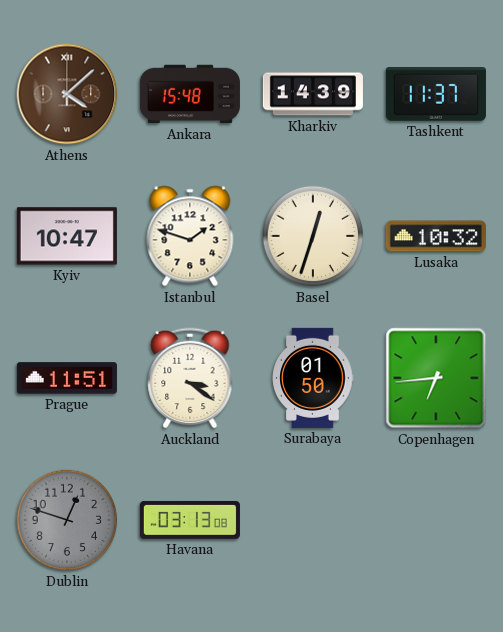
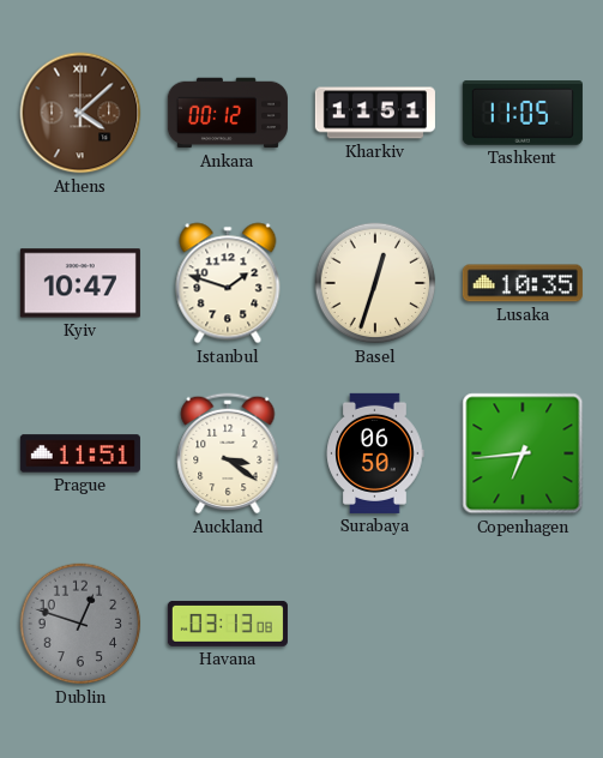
Ankara: 15:48 -> 00:12 (228, 113)
Kharkiv: 14:39 -> 11:51 (375, 113)
Tashkent: 11:37 -> 11:05 (523, 113)
Lusaka: 10:32 -> 10:35 (523, 283)
Surabaya: 01:50 -> 06:50 (375, 453)
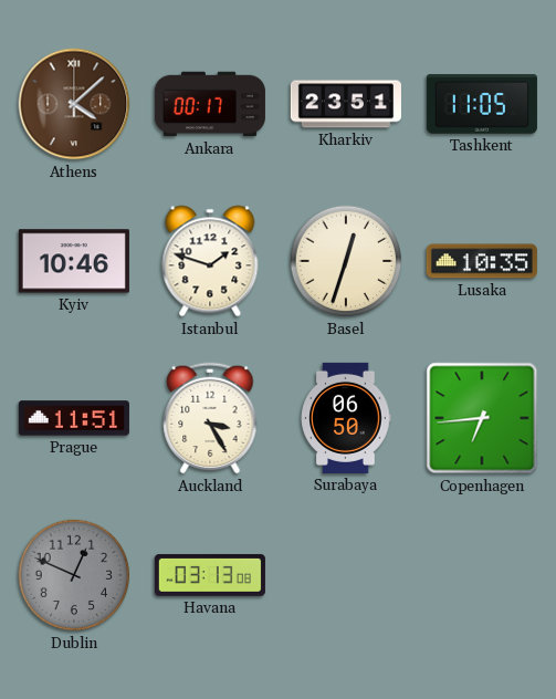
Ankara: 00:12 -> 00:17 (210, 104)
Kharkiv: 11:51 -> 23:51 (346, 104)
Kyiv: 10:47 -> 10:46 (74, 261)
Auckland: 3:21 -> 3:25 (210, 418)
Dublin: 12:48 -> 12:49 (74, 575)
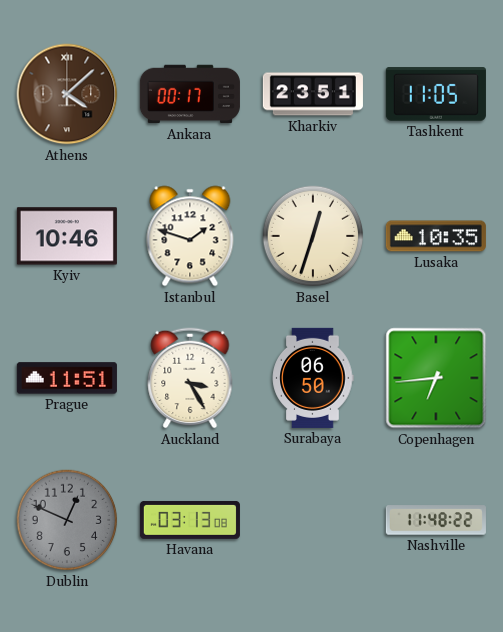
Nashville: none -> 11:48 (436, 520)
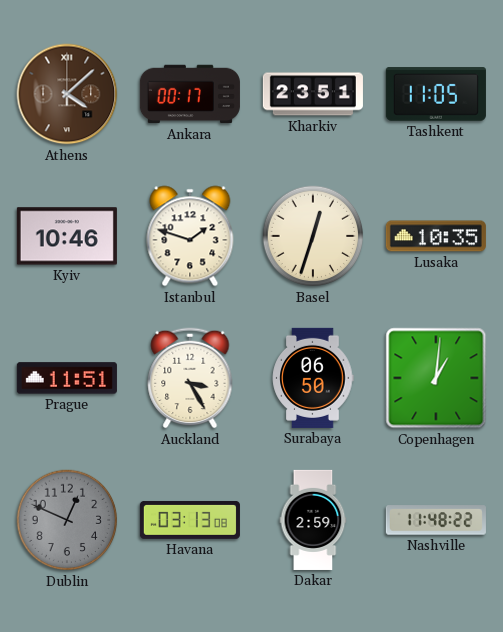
Copenhagen: 6:44 -> 1:01 (436, 378)
Dakar: none -> 2:59 (313, 520)
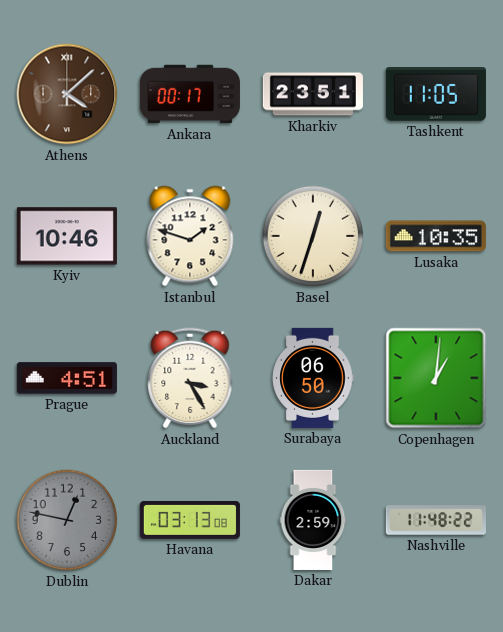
Prague: 11:51 -> 4:51 (67, 378)
Dublin: 12:49 -> 12:47 (67, 520)
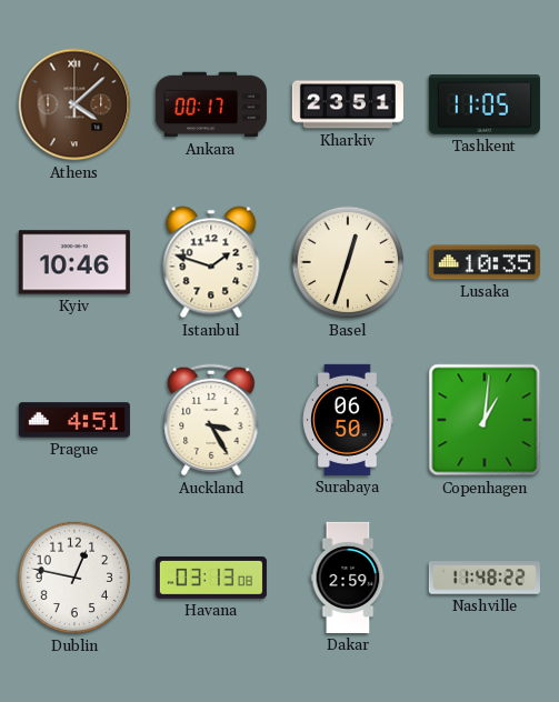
Dublin dial: grey -> white (74, 578)
